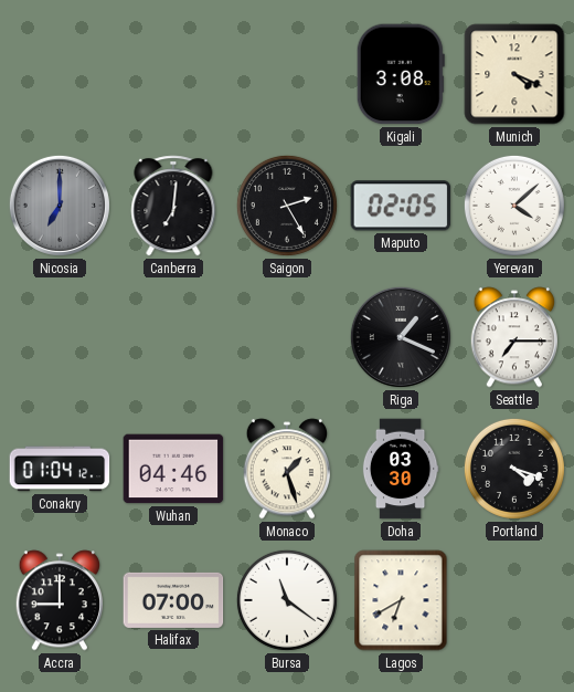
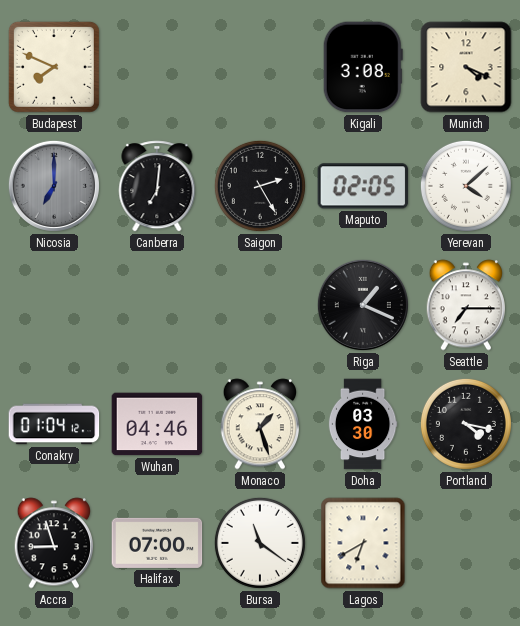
Budapest: none -> 7:49 (54, 67)
Portland: 4:18 -> 4:17 (466, 424)
Accra: 9:00 -> 8:57 (53, 543)
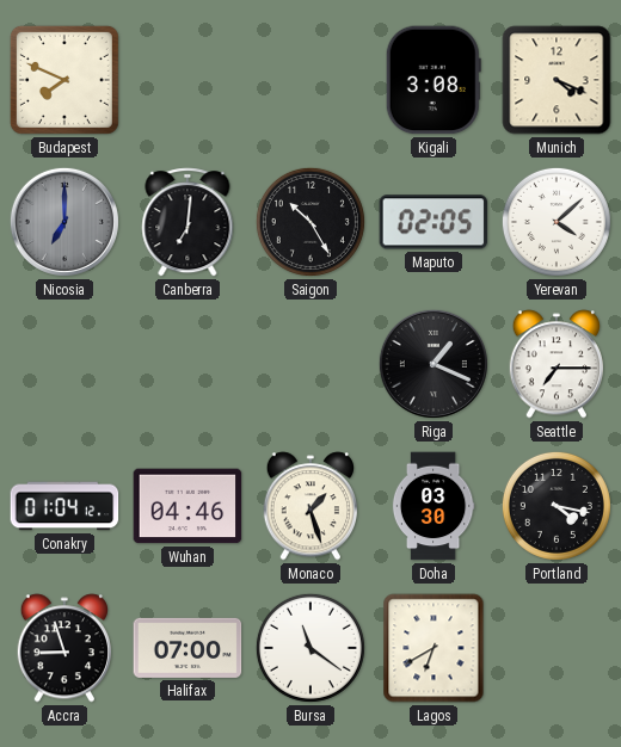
Saigon: 2:25 -> 10:25 (310, 222)
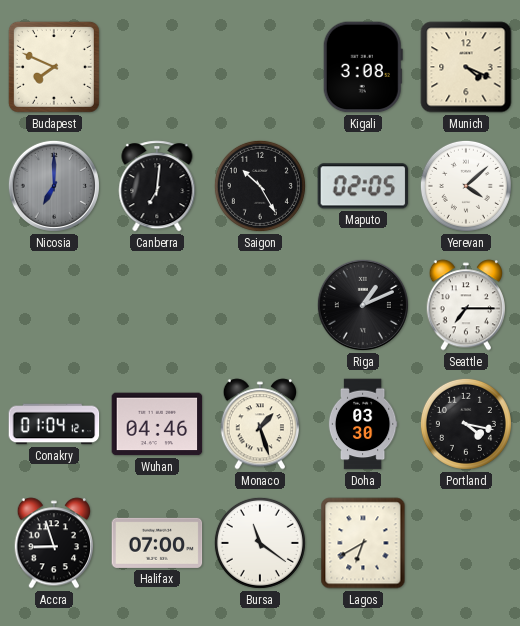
Riga: 1:19 -> 1:11 (363, 305)
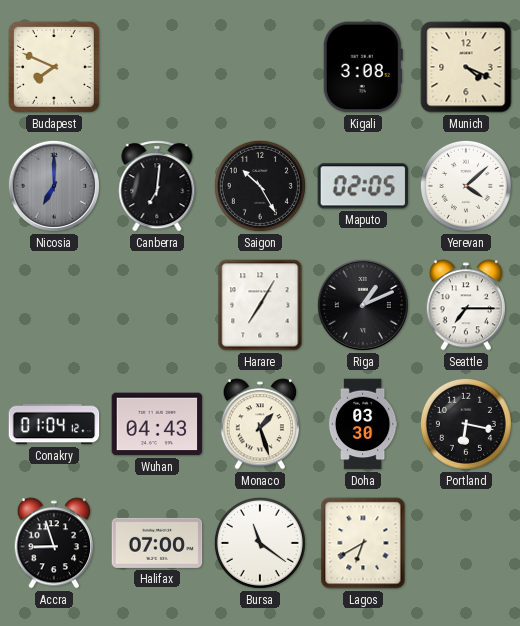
Harare: none -> 7:05 (260, 305)
Wuhan: 04:46 -> 04:43 (157, 424)
Portland: 4:17 -> 6:17 (466, 424)
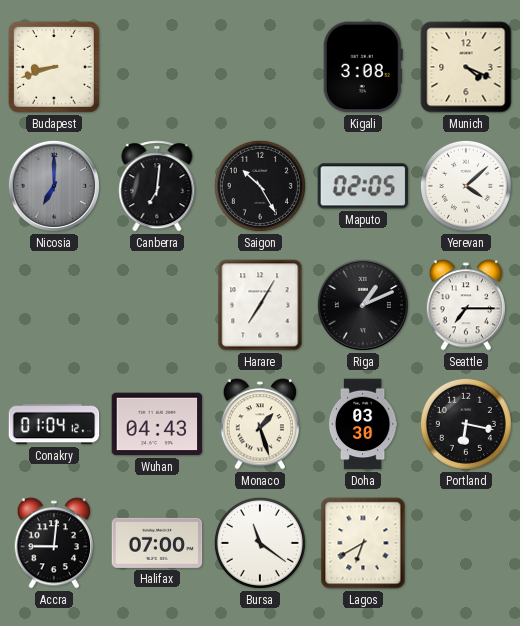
Budapest: 7:49 -> 8:42 (54, 67)
Accra: 8:57 -> 9:01 (53, 543)
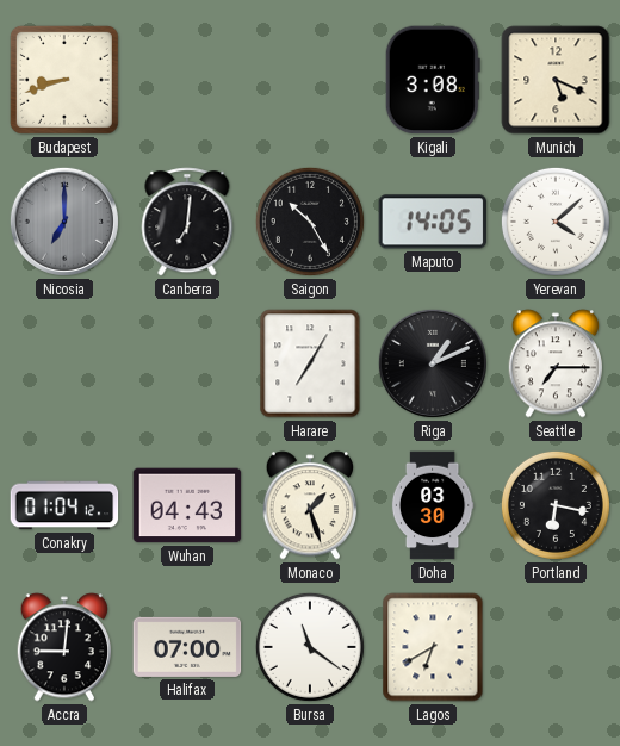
Munich: 4:19 -> 5:19 (556, 80)
Maputo: 02:05 -> 14:05 (433, 222)
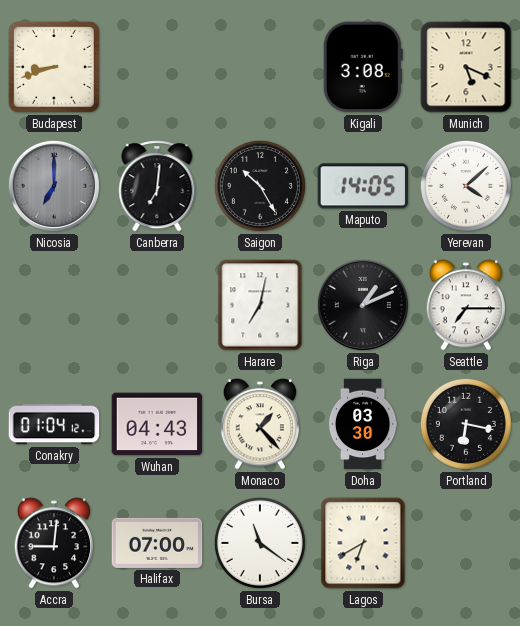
Harare: 7:05 -> 7:02 (260, 305)
Monaco: 1:27 -> 1:23 (259, 424)
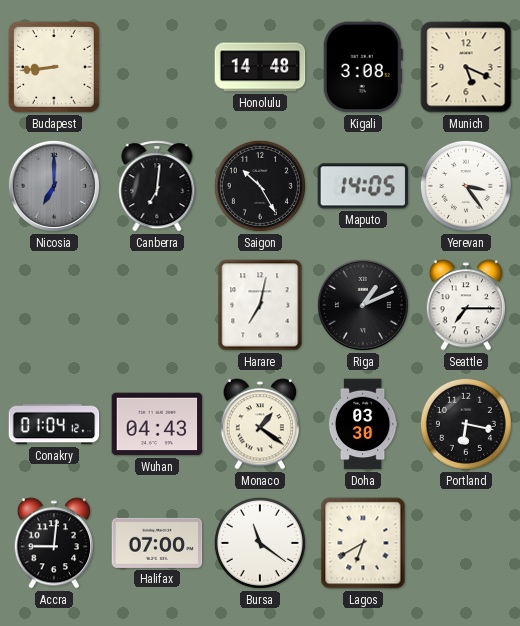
Budapest: 8:42 -> 8:44 (54, 67)
Honolulu: none -> 14:48 (260, 67)
Yerevan: 4:08 -> 3:24 (466, 186)
Monaco: 1:23 -> 1:21 (259, 424)
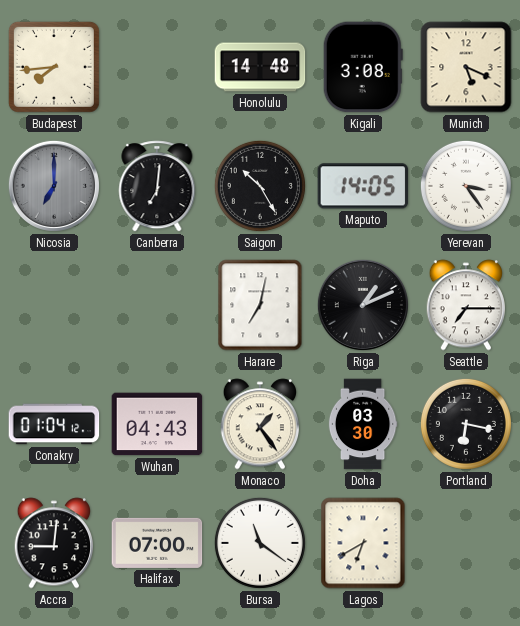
Budapest: 8:44 -> 7:44 (54, 67)
Monaco: 1:21 -> 1:24 (259, 424)
